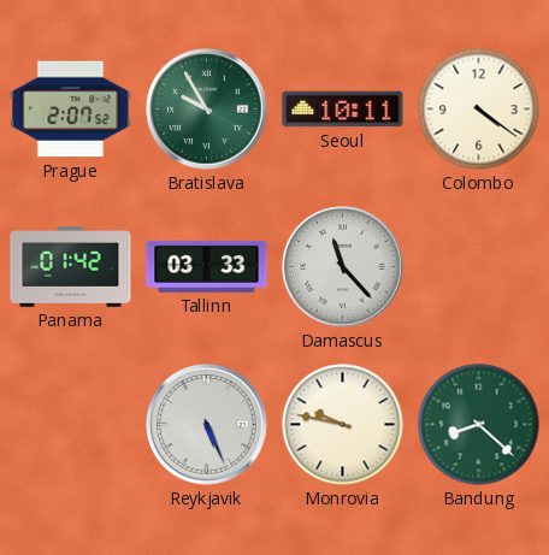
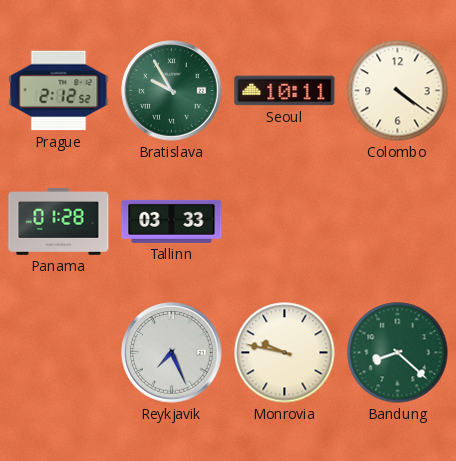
Prague: 2:07 -> 2:12 (59, 91)
Panama: 01:42 -> 01:28 (59, 222)
Damascus: 11:23 -> none (343, 267)
Reykjavik: 5:26 -> 7:26 (172, 353)
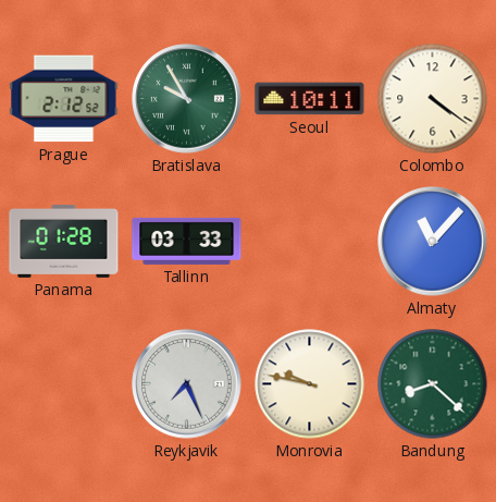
Almaty: none -> 11:07 (433, 242)
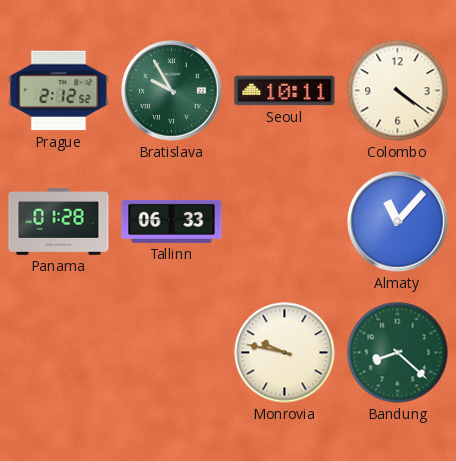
Tallinn: 03:33 -> 06:33 (172, 221)
Reykjavik: 7:26 -> none (187, 384)
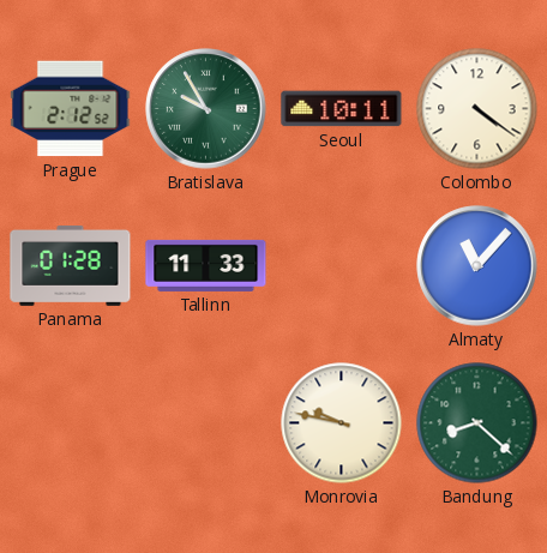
Tallinn: 06:33 -> 11:33 (206, 265)
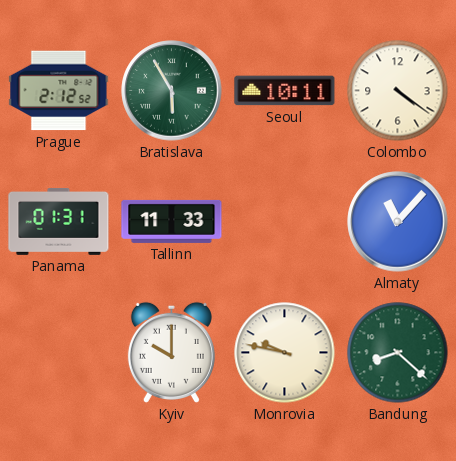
Bratislava: 9:55 -> 5:55 (172, 91)
Panama: 01:28 -> 01:31 (59, 222)
Kyiv: none -> 10:00 (171, 352)
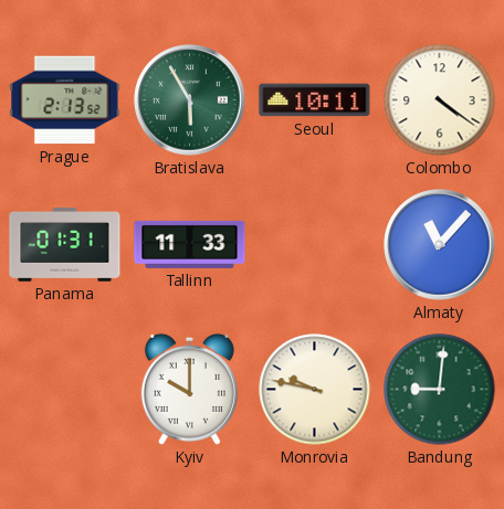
Prague: 2:12 -> 2:13 (65, 100)
Bandung: 8:22 -> 9:01 (440, 390)
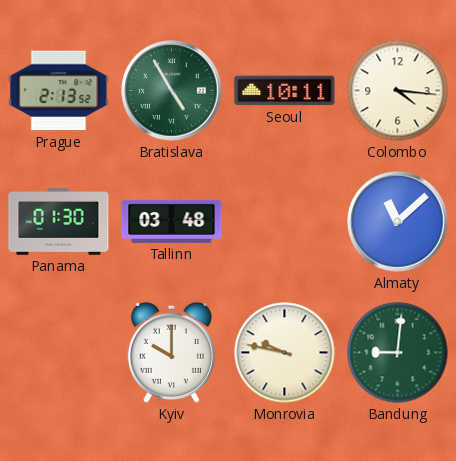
Bratislava: 5:55 -> 4:55 (172, 91)
Colombo: 4:21 -> 4:16 (398, 91)
Panama: 01:31 -> 01:30 (59, 222)
Tallinn: 11:33 -> 03:48 (172, 221)
Almaty: 11:07 -> 11:08 (398, 222)
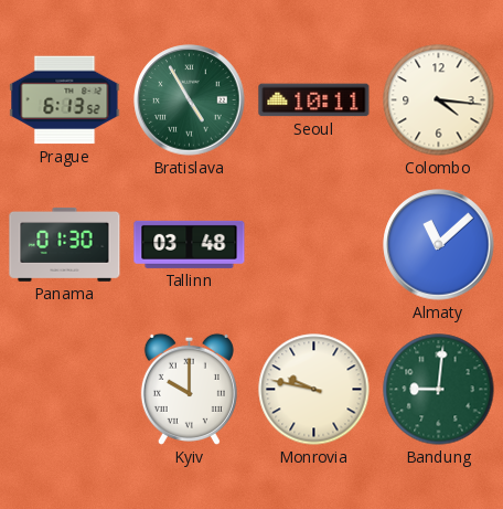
Prague: 2:13 -> 6:13 (65, 100)
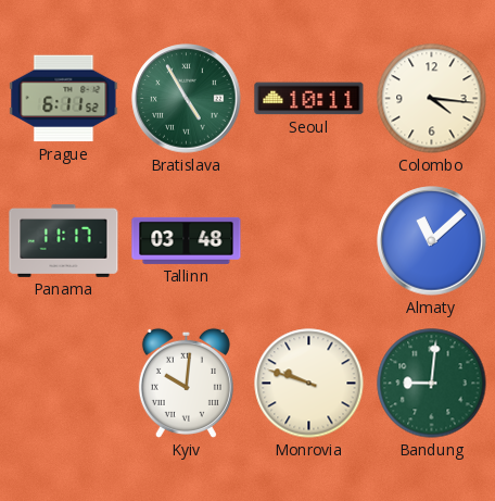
Prague: 6:13 -> 6:11 (64, 99)
Panama: 01:30 -> 11:17 (64, 241)
Kyiv: 10:00 -> 10:01 (186, 383)
Monrovia: 9:47 -> 9:48 (309, 384)
